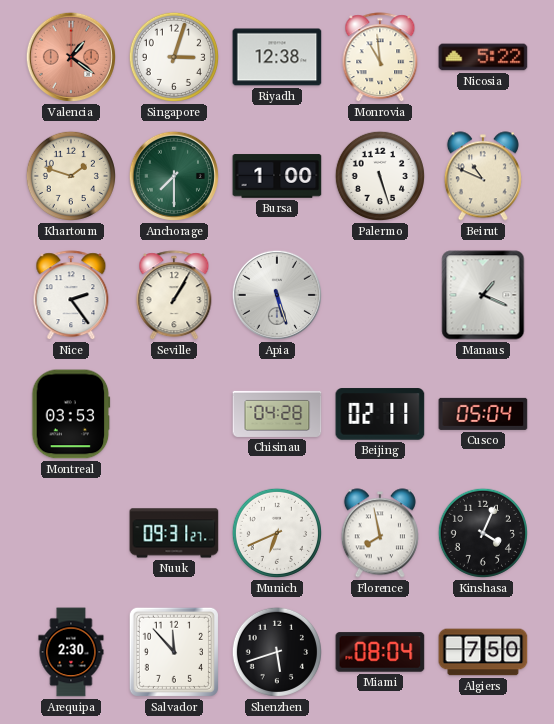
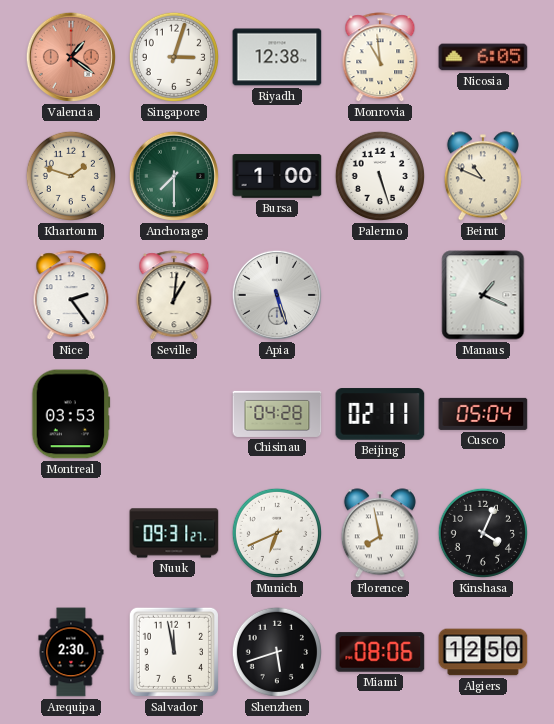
Nicosia: 5:22 -> 6:05 (483, 57)
Seville: 1:05 -> 1:01 (174, 296)
Salvador: 11:53 -> 11:58 (174, 652)
Miami: 08:04 -> 08:06 (380, 652)
Algiers: 7:50 -> 12:50 (483, 652)
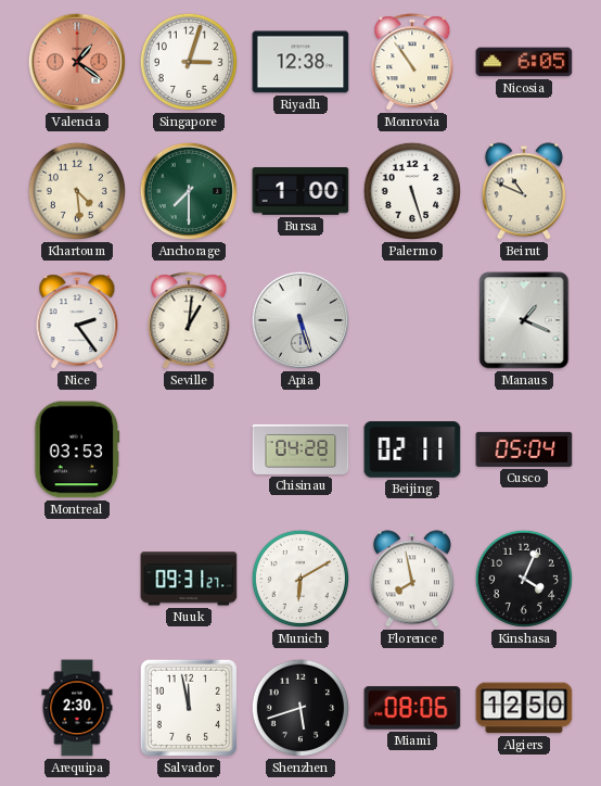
Monrovia: 10:59 -> 10:54 (412, 63)
Khartoum: 1:48 -> 4:29 (77, 191)
Munich: 6:41 -> 6:10 (300, 579)
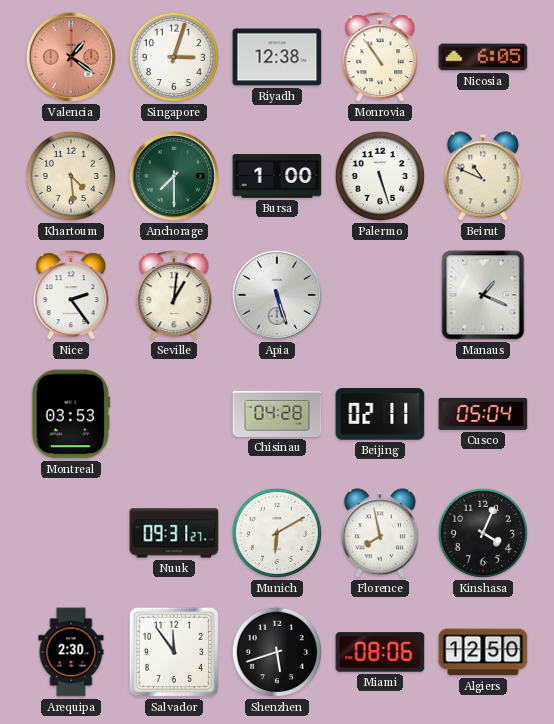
Salvador: 11:58 -> 11:54 (174, 652)
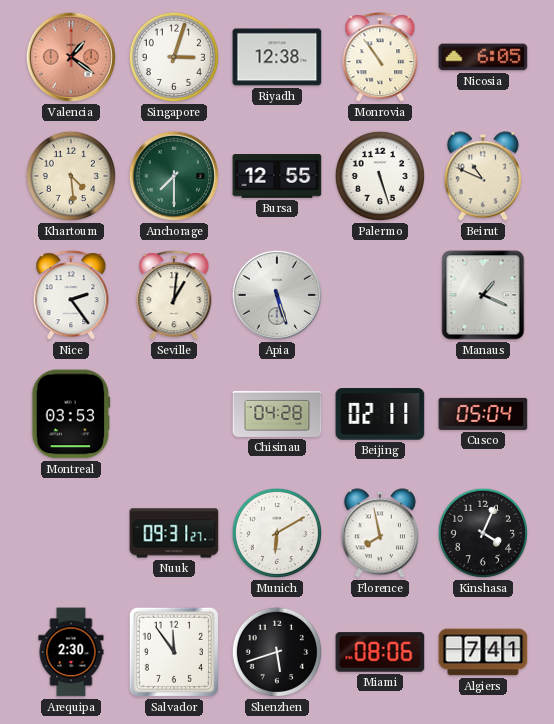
Bursa: 1:00 -> 12:55 (277, 176)
Algiers: 12:50 -> 7:41 (483, 652)
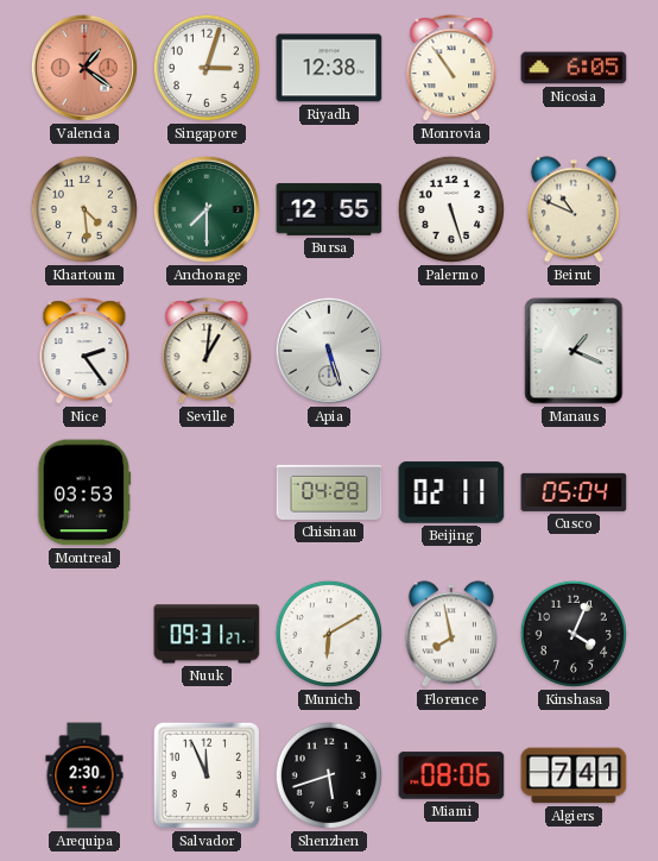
Salvador: 11:54 -> 11:56 (207, 775)
